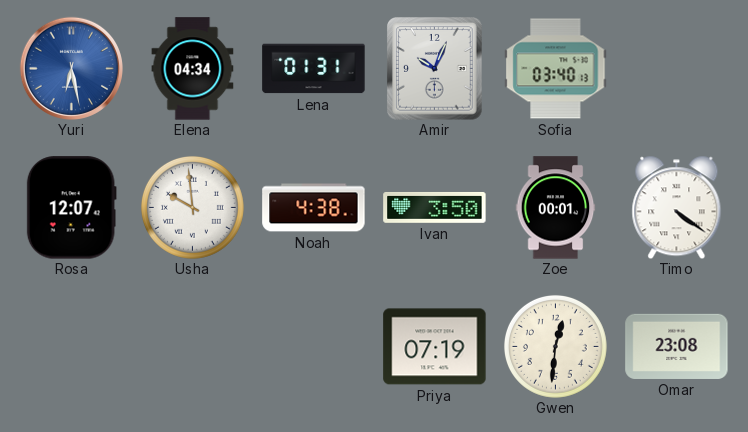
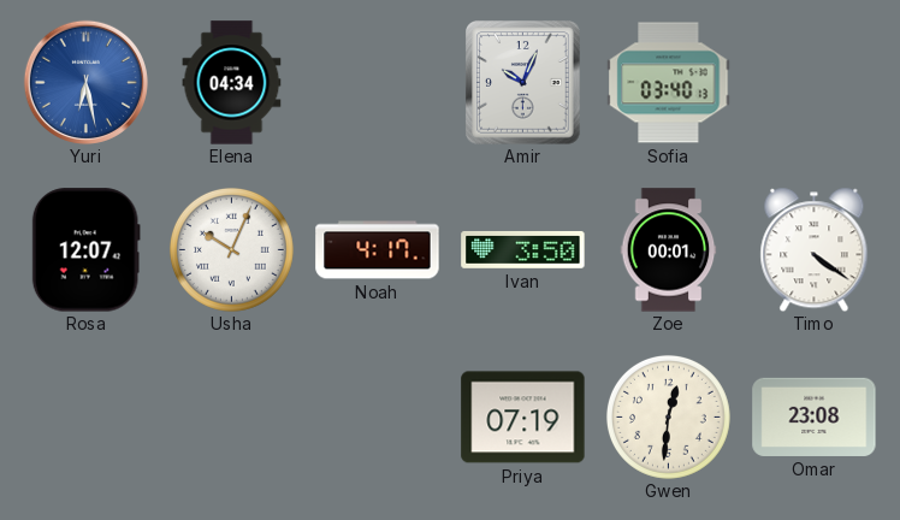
Lena: 01:31 -> none (314, 69)
Usha: 9:59 -> 10:04 (231, 249)
Noah: 4:38 -> 4:17 (378, 250)
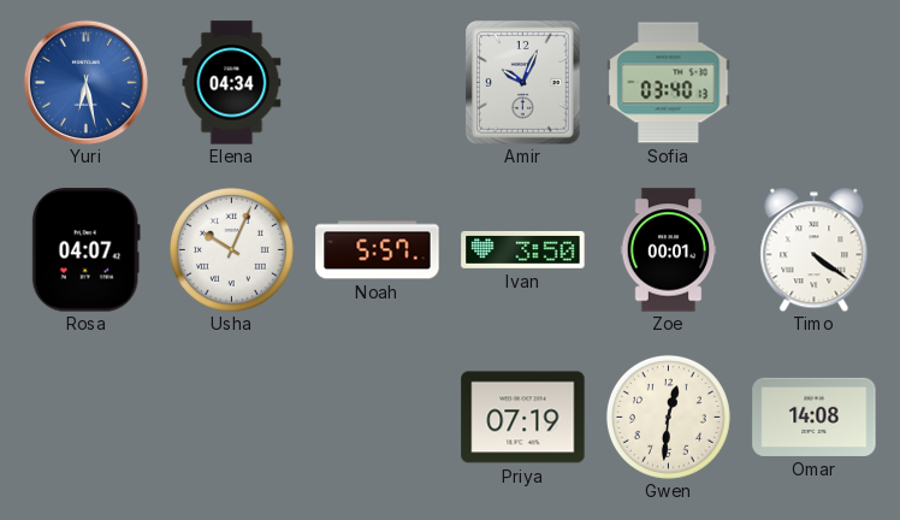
Rosa: 12:07 -> 04:07 (85, 250)
Noah: 4:17 -> 5:57 (378, 250)
Omar: 23:08 -> 14:08 (815, 416)
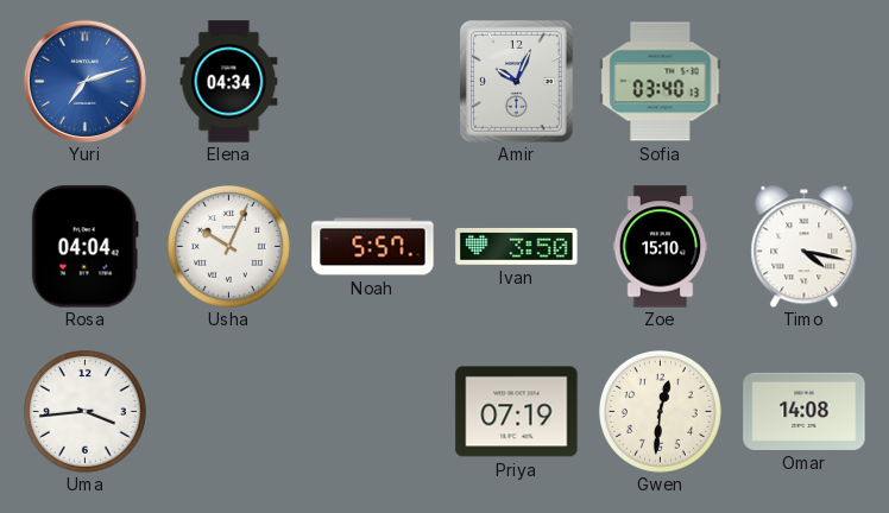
Yuri: 6:28 -> 7:12 (84, 81)
Rosa: 04:07 -> 04:04 (84, 247)
Zoe: 00:01 -> 15:10 (661, 247)
Timo: 4:21 -> 4:17 (805, 246)
Uma: none -> 3:44 (84, 411)
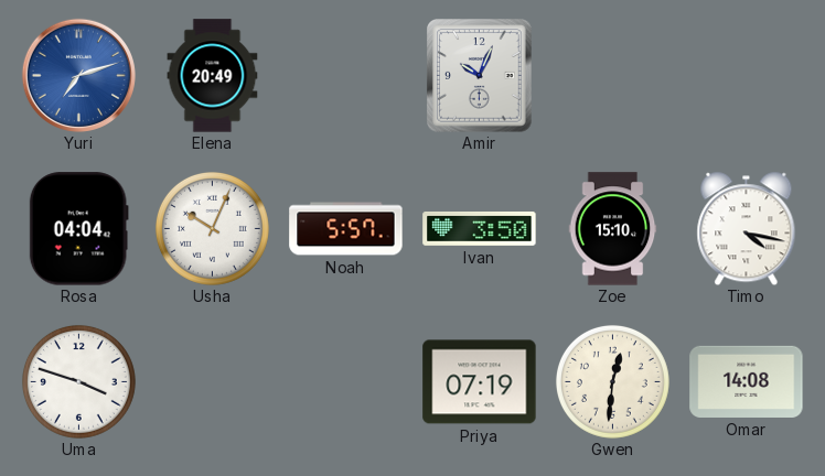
Elena: 04:34 -> 20:49 (213, 76)
Sofia: 03:40 -> none (661, 82)
Uma: 3:44 -> 3:48 (78, 381)
